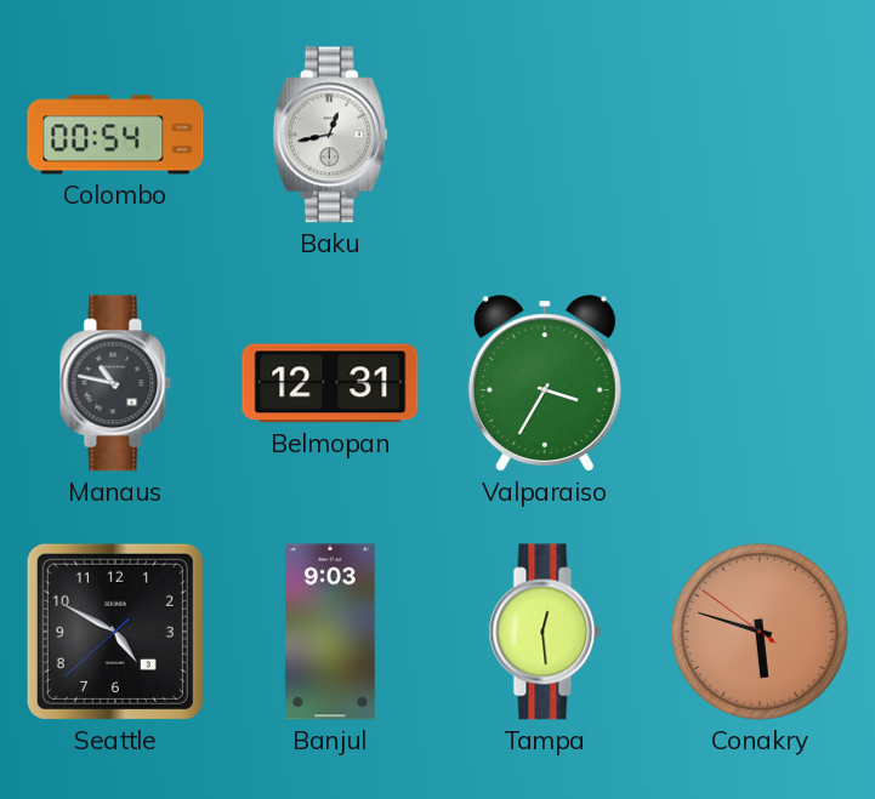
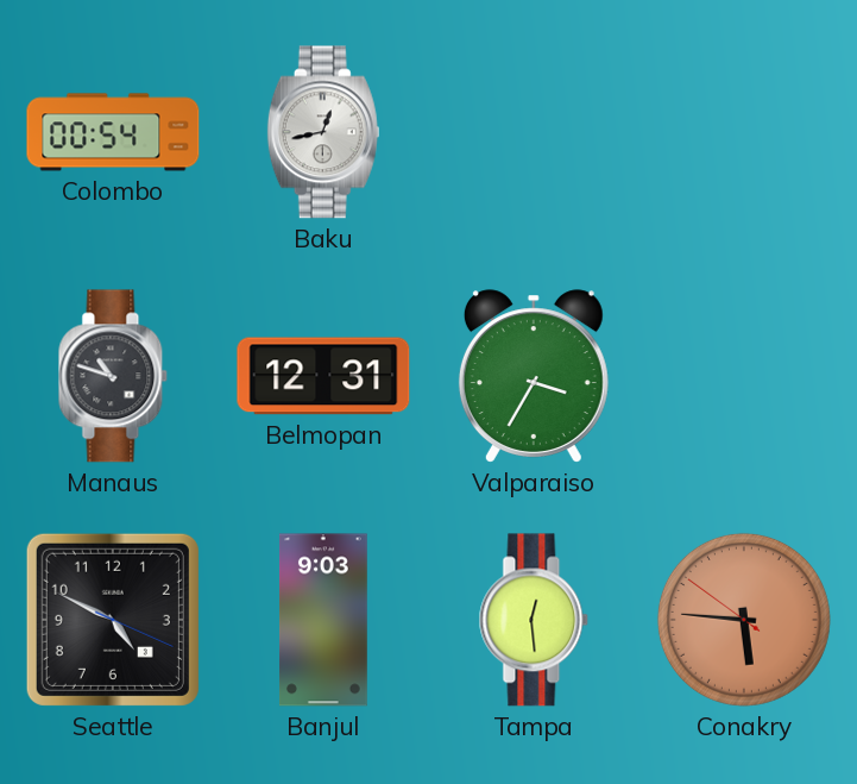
Manaus: 10:47 -> 10:48 (113, 376)
Seattle: 4:49:38 -> 4:49:19 (113, 620)
Conakry: 5:47 -> 5:45 (744, 620)
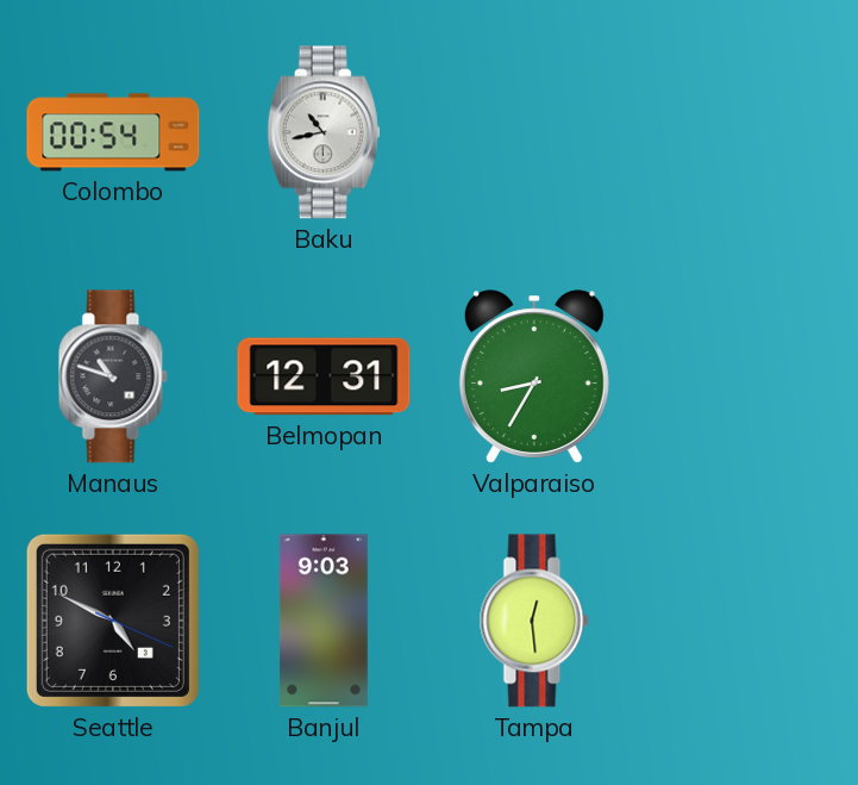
Baku: 12:43 -> 10:43 (324, 132)
Valparaiso: 3:35 -> 8:35 (534, 376)
Conakry: 5:45 -> none (744, 620)
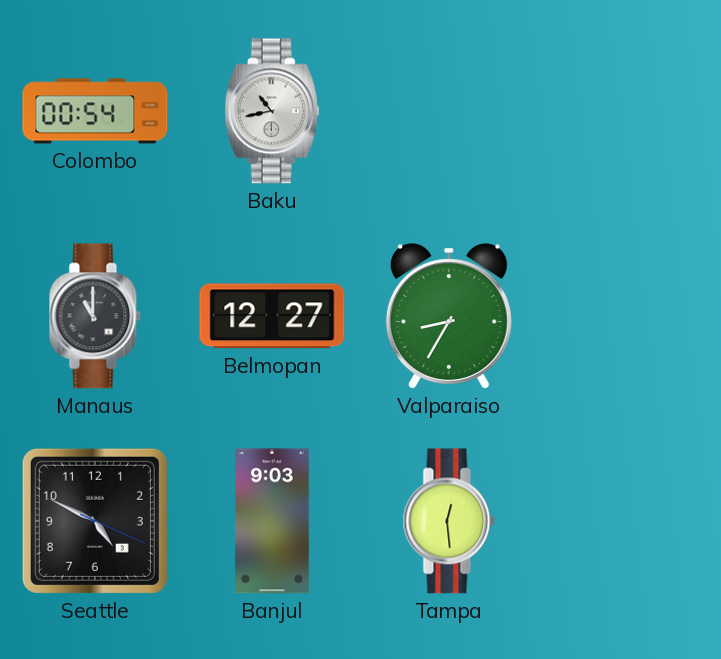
Manaus: 10:48 -> 11:00 (95, 316)
Belmopan: 12:31 -> 12:27 (272, 316)
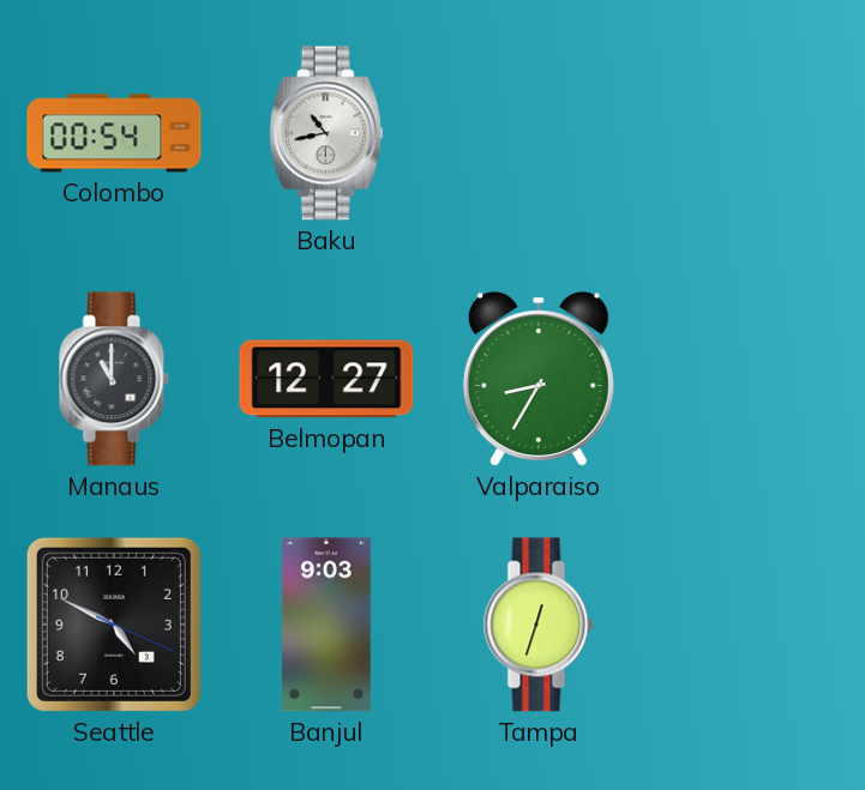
Tampa: 12:29 -> 12:33 (539, 625)
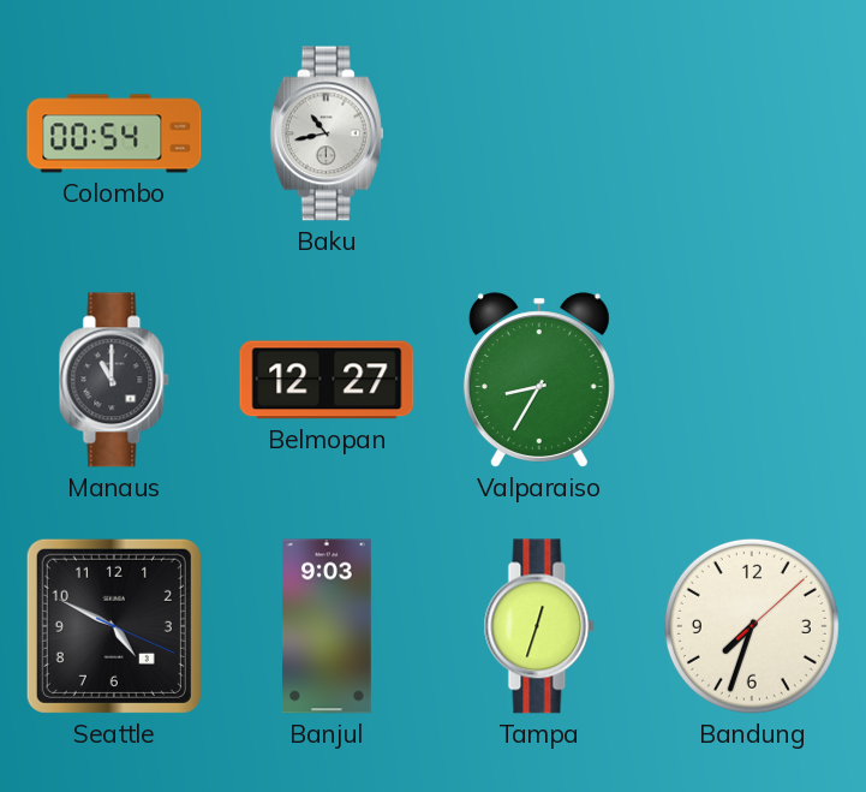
Bandung: none -> 7:33 (752, 626)
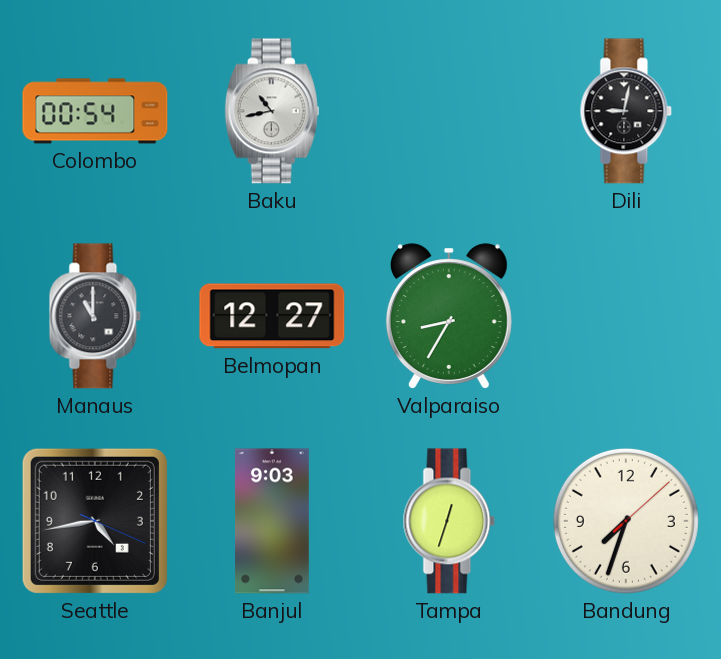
Dili: none -> 9:02 (626, 111)
Seattle: 4:49 -> 4:43 (95, 521)
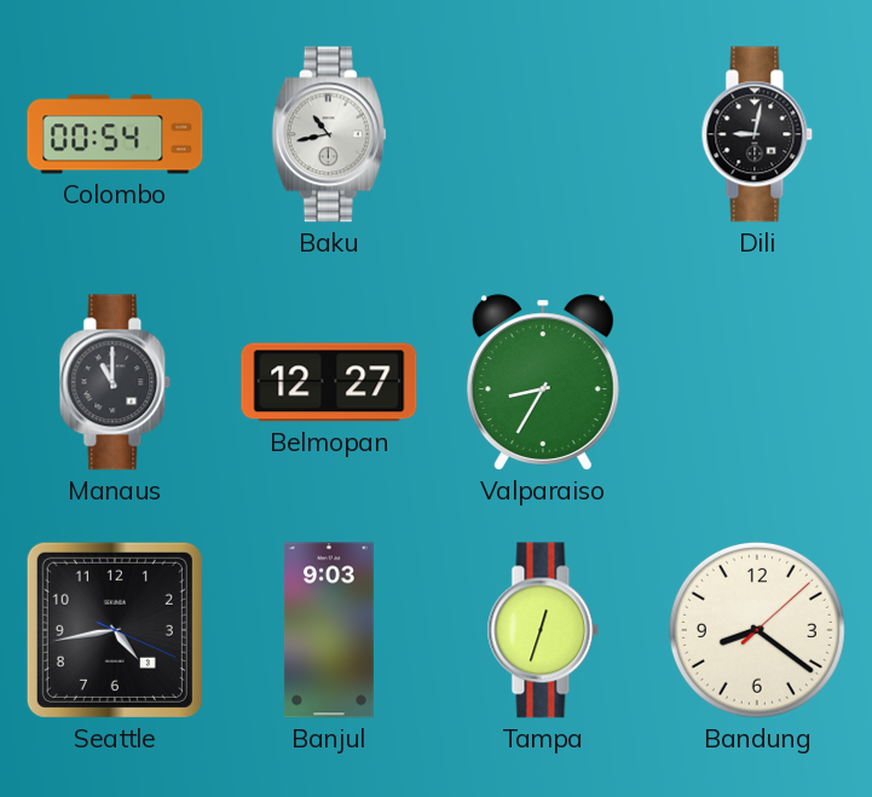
Bandung: 7:33 -> 8:21 (757, 630)
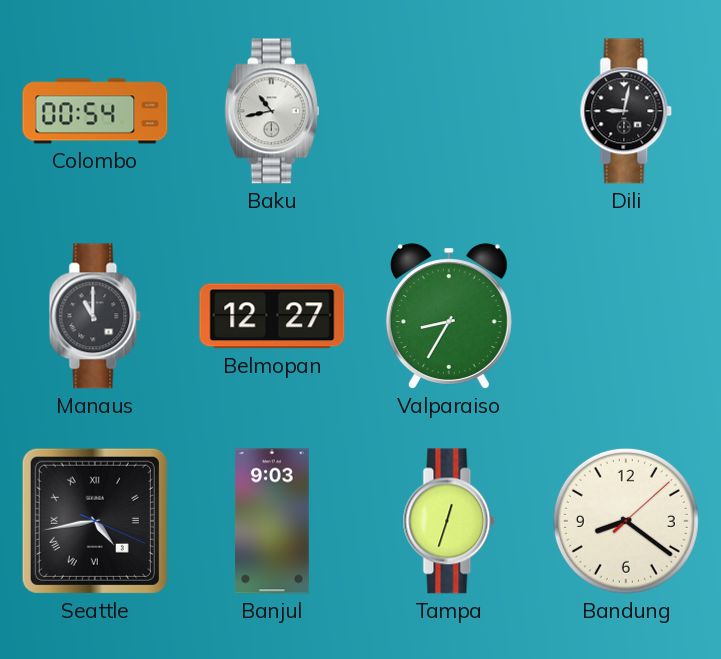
Seattle numerals: Arabic -> Roman (95, 521)
